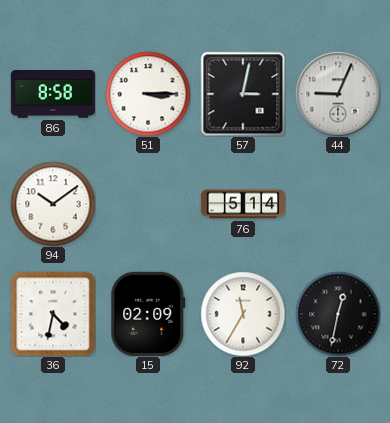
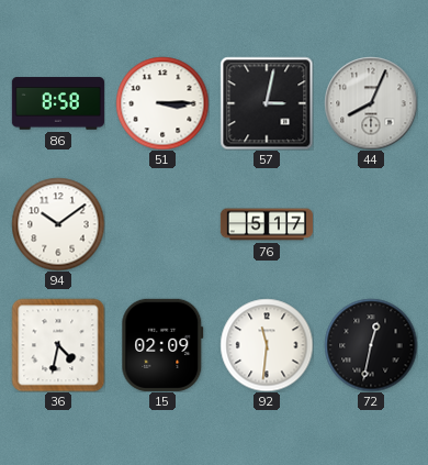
44: 9:04 -> 8:04 (371, 103)
76: 5:14 -> 5:17 (266, 224)
92: 11:35 -> 11:31 (267, 345)
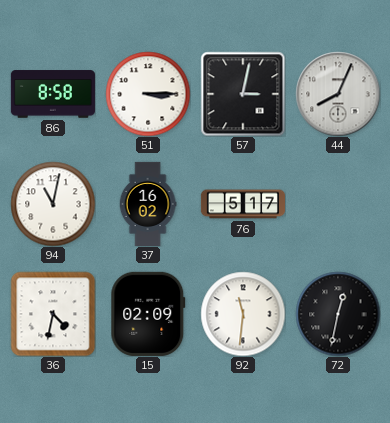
94: 10:09 -> 11:02 (53, 204)
37: none -> 16:02 (148, 203)
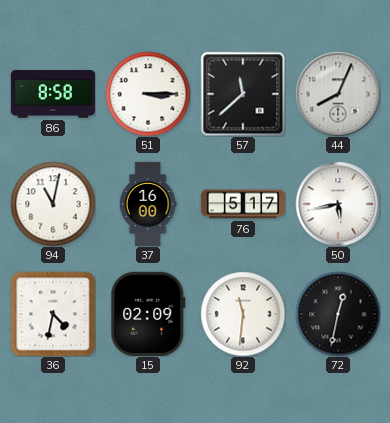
57: 3:02 -> 11:38 (243, 94)
37: 16:02 -> 16:00 (148, 203)
50: none -> 5:43 (338, 204)
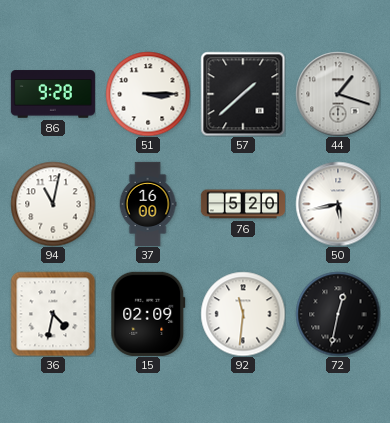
86: 8:58 -> 9:28 (53, 94)
57: 11:38 -> 1:38 (243, 94)
44: 8:04 -> 1:18 (338, 94)
76: 5:17 -> 5:20 (242, 204)
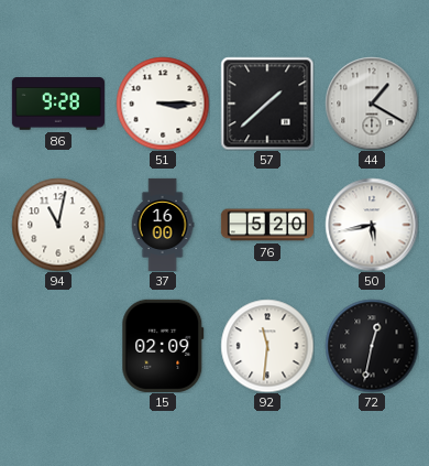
44: 1:18 -> 1:20 (372, 104)
36: 4:32 -> none (53, 314)
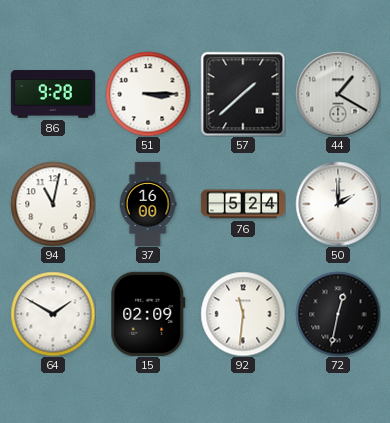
76: 5:20 -> 5:24 (242, 204)
50: 5:43 -> 2:00 (338, 204)
64: none -> 1:50 (53, 314)
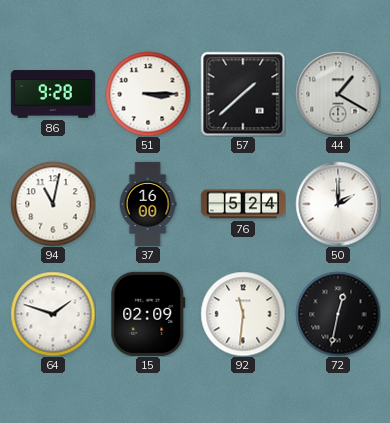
64: 1:50 -> 1:48 (53, 314)
